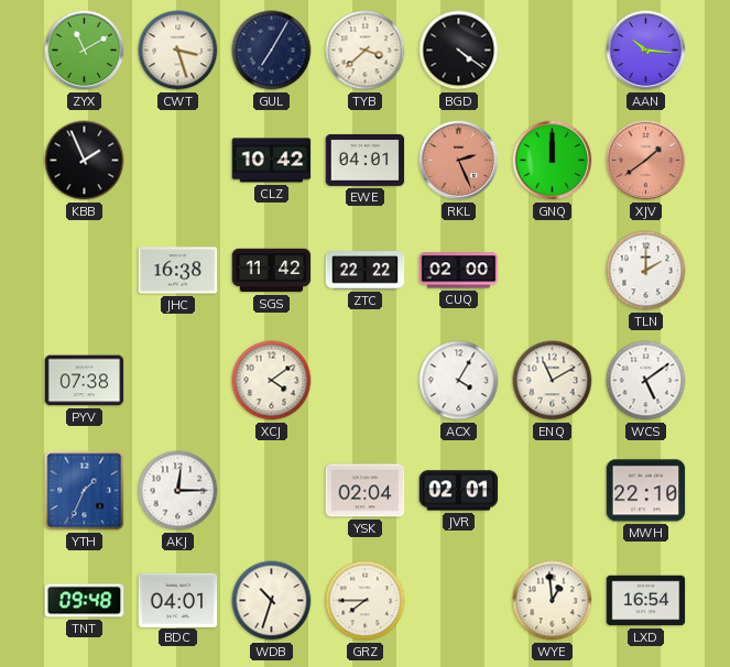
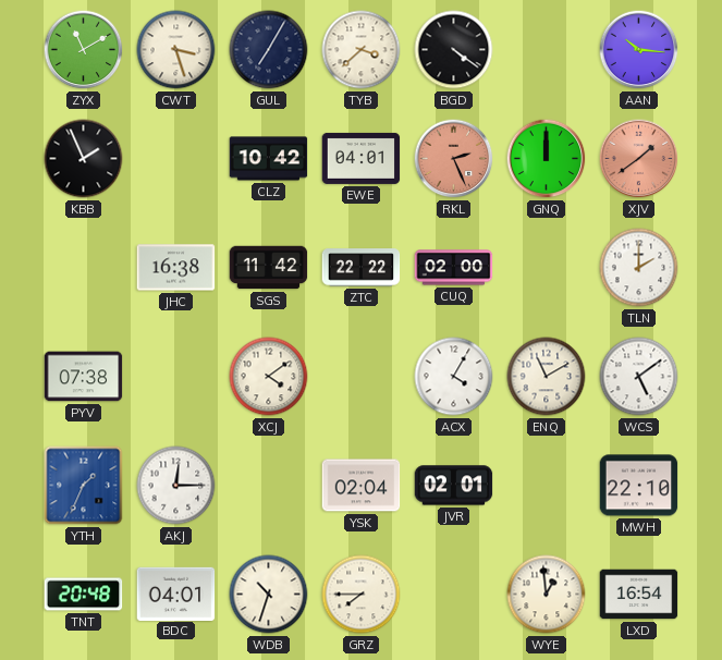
TNT: 09:48 -> 20:48 (84, 595)
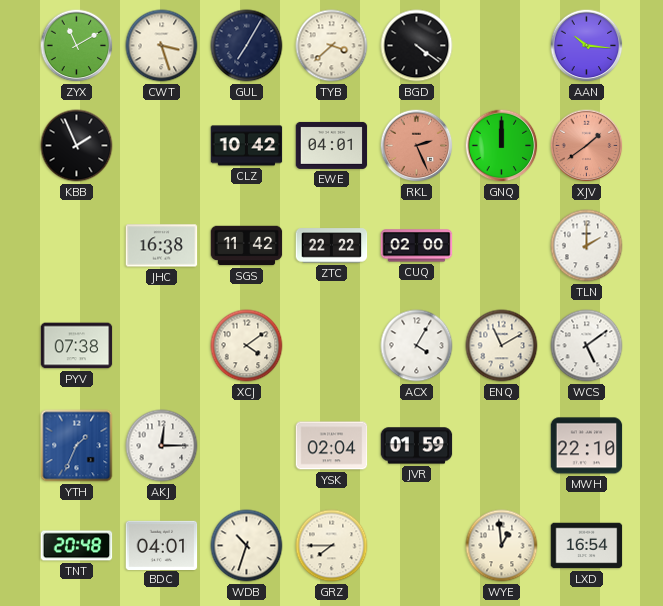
JVR: 02:01 -> 01:59 (417, 446)
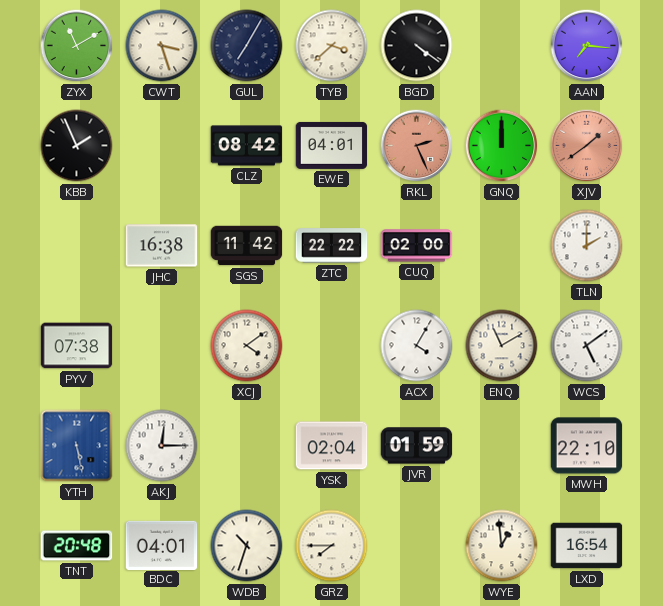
AAN: 10:16 -> 7:16 (587, 46)
CLZ: 10:42 -> 08:42 (247, 146)
YTH: 1:34 -> 5:28 (77, 446)
